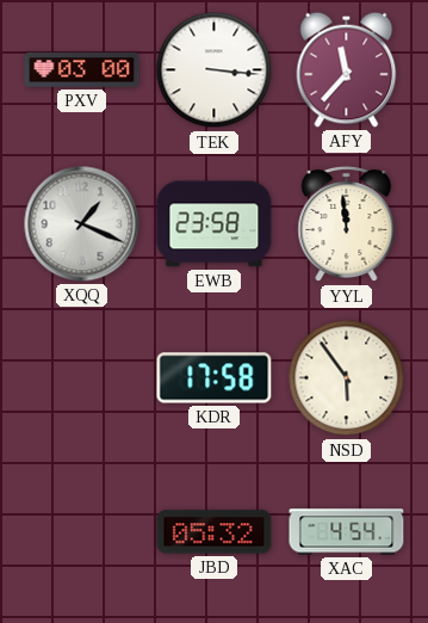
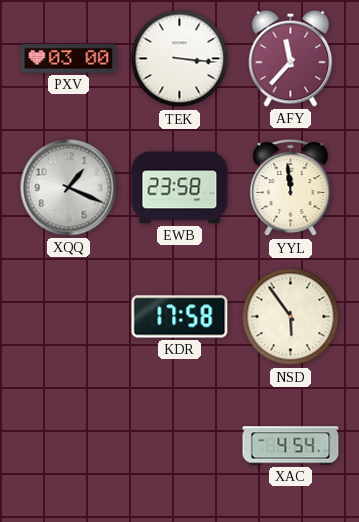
JBD: 05:32 -> none (215, 532)
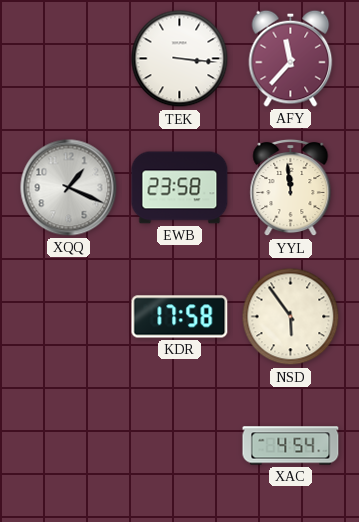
PXV: 03:00 -> none (69, 59)
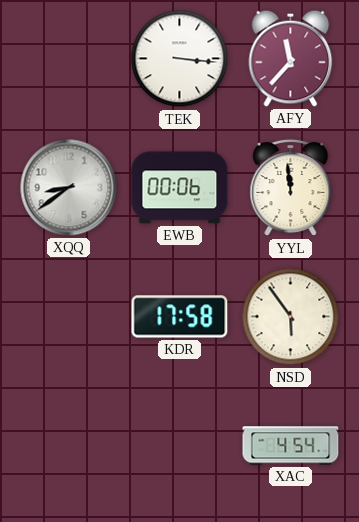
XQQ: 1:19 -> 8:39 (69, 188)
EWB: 23:58 -> 00:06 (180, 188)
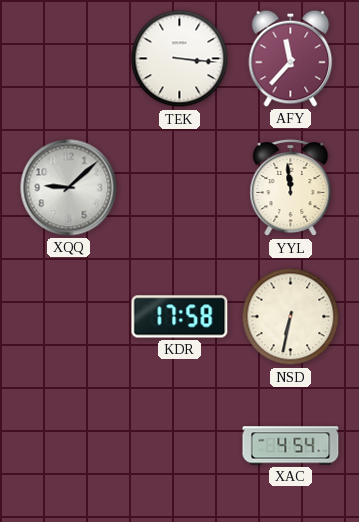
XQQ: 8:39 -> 9:08 (69, 188)
EWB: 00:06 -> none (180, 188)
NSD: 5:54 -> 6:32 (291, 317)
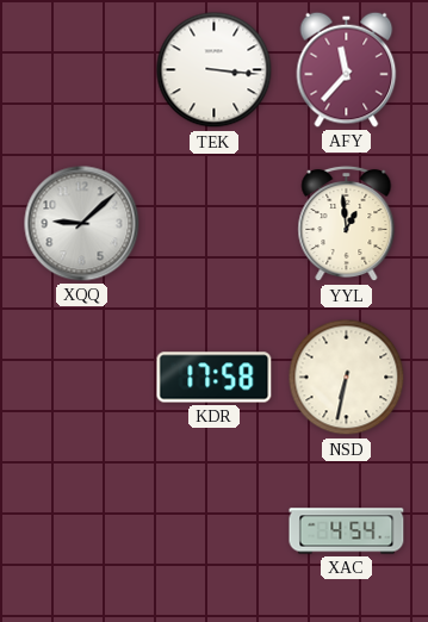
YYL: 11:59 -> 12:59 (347, 224)
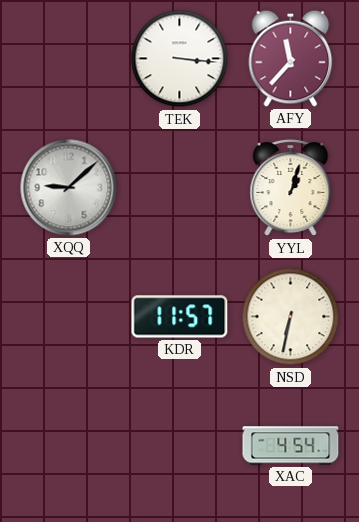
YYL: 12:59 -> 1:03 (291, 188)
KDR: 17:58 -> 11:57 (180, 317)
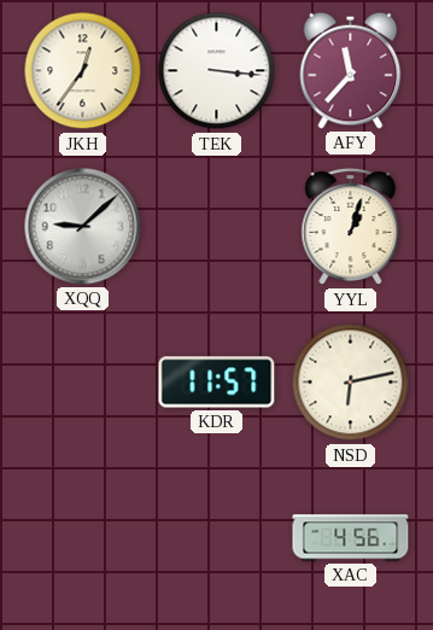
JKH: none -> 12:36 (83, 71)
NSD: 6:32 -> 6:13 (351, 383)
XAC: 4:54 -> 4:56 (351, 538)
